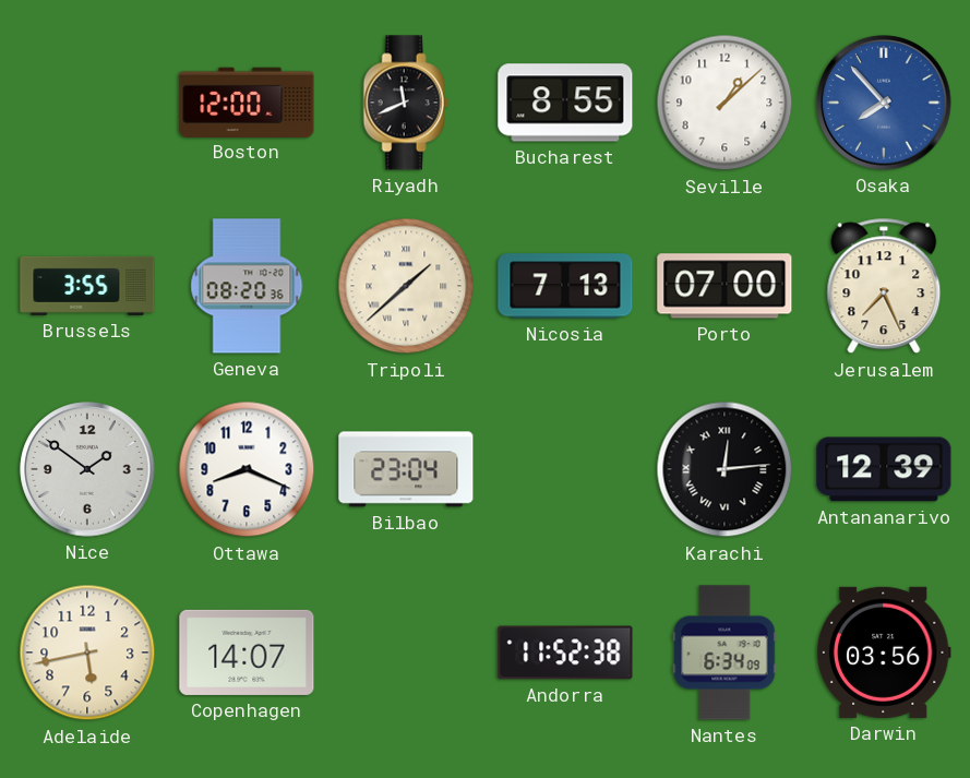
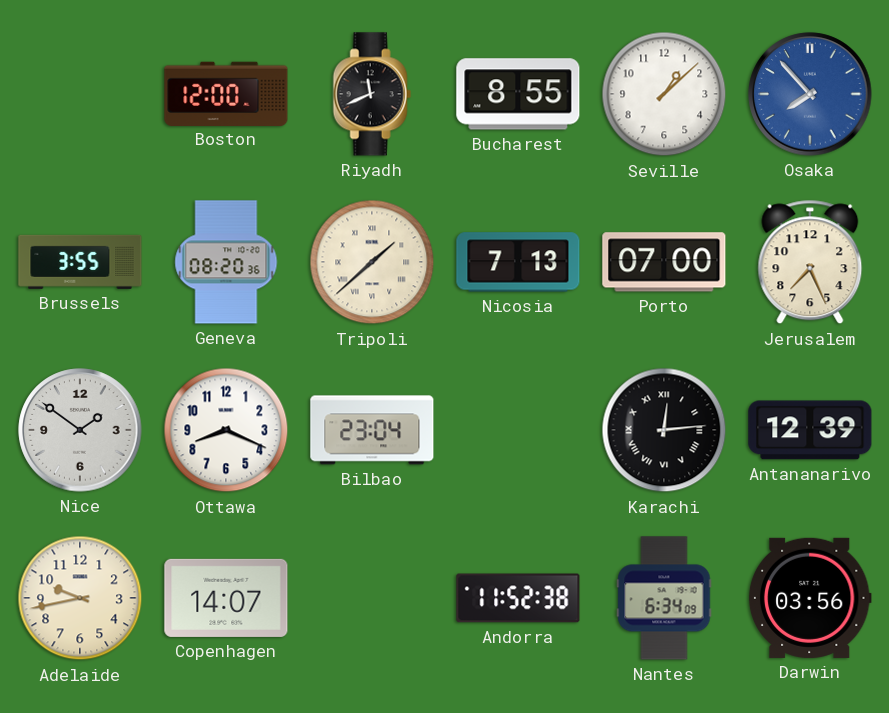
Adelaide: 5:43 -> 9:43 (80, 598)
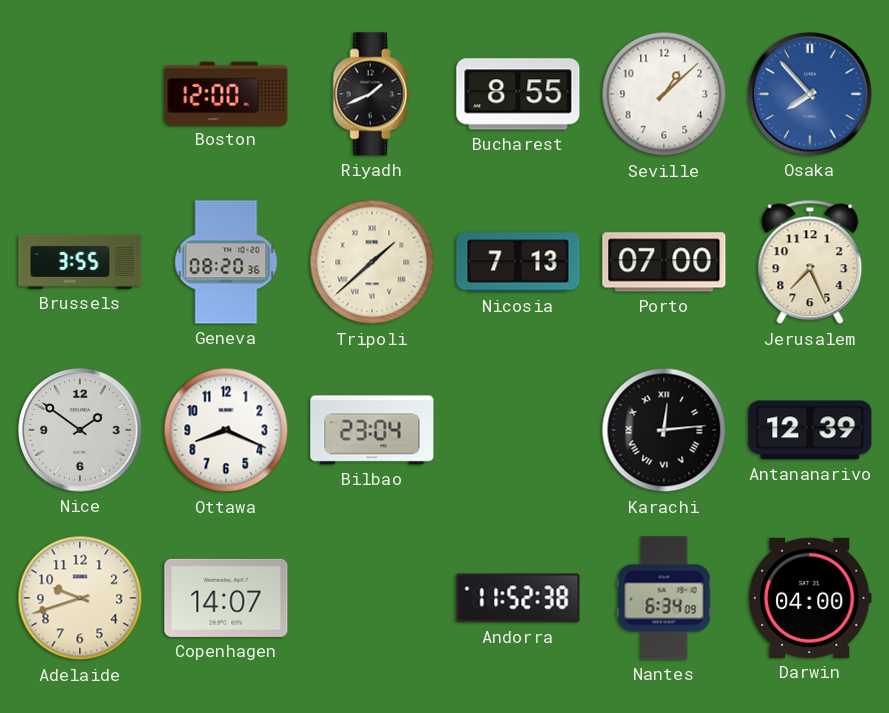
Riyadh: 11:41 -> 1:41 (372, 94)
Adelaide: 9:43 -> 9:42 (80, 598)
Darwin: 03:56 -> 04:00 (810, 598)
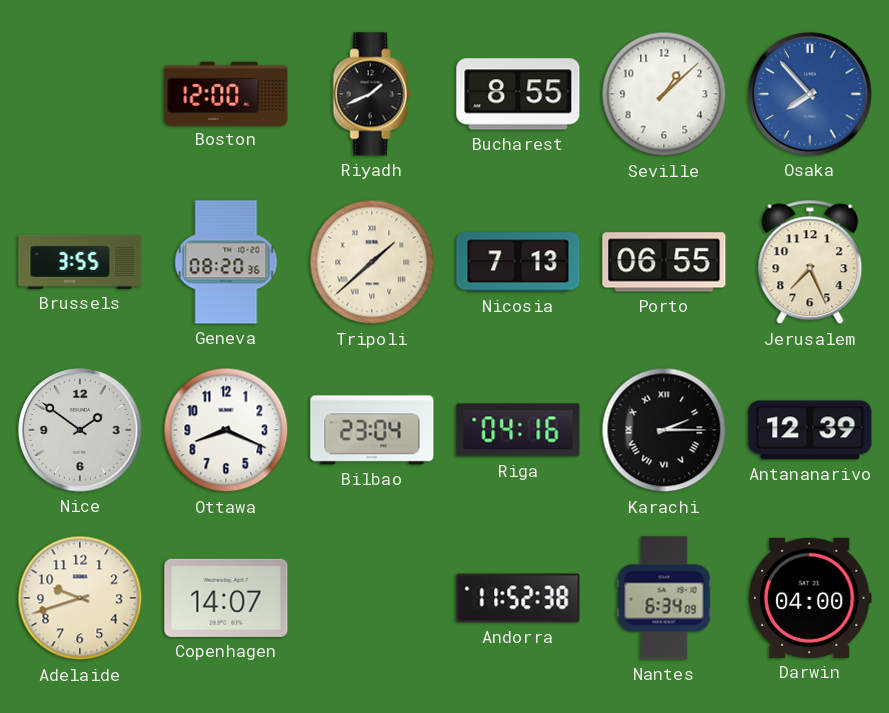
Porto: 07:00 -> 06:55 (664, 262)
Riga: none -> 04:16 (518, 430)
Karachi: 12:14 -> 2:15 (664, 430)
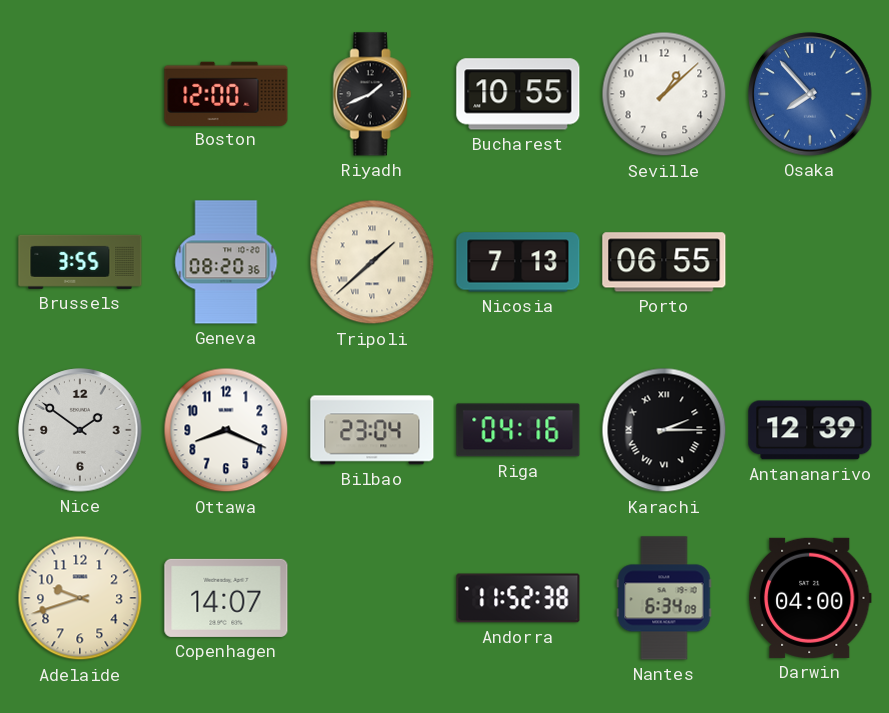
Bucharest: 8:55 -> 10:55 (518, 94)
Jerusalem: 7:26 -> none (810, 262)
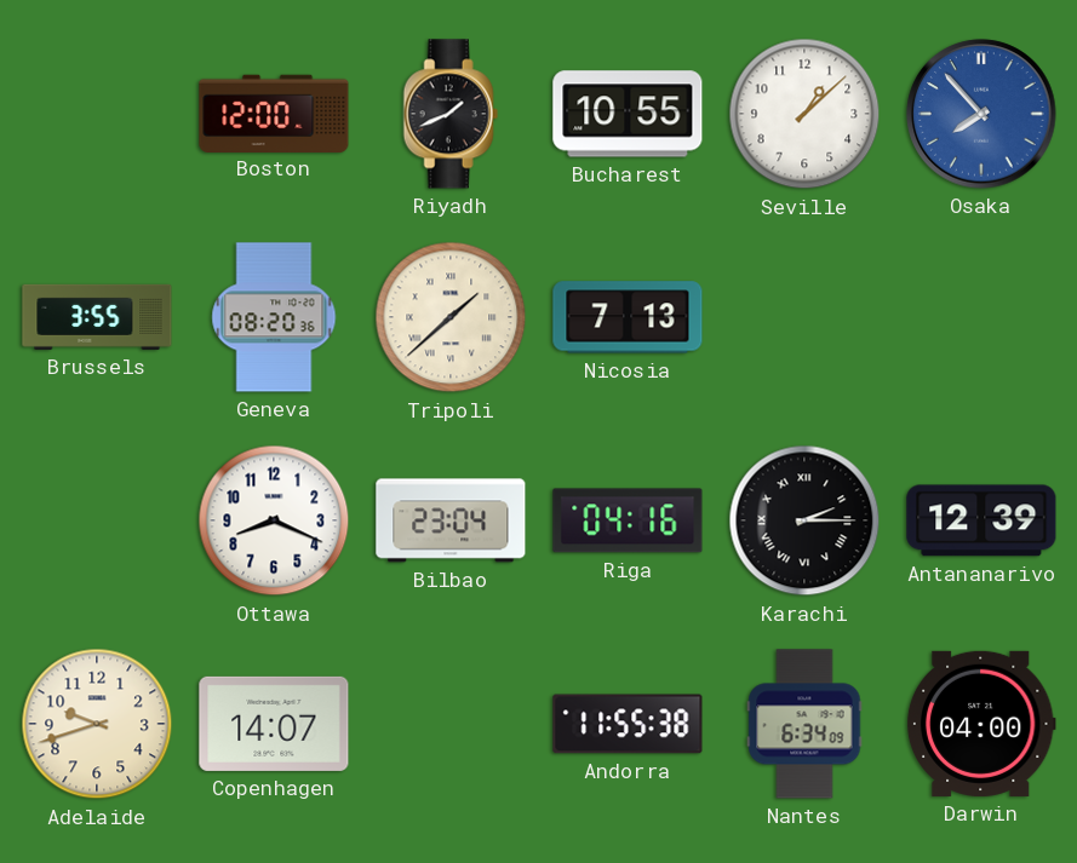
Porto: 06:55 -> none (664, 262)
Nice: 1:51 -> none (80, 430)
Andorra: 11:52 -> 11:55 (628, 724)
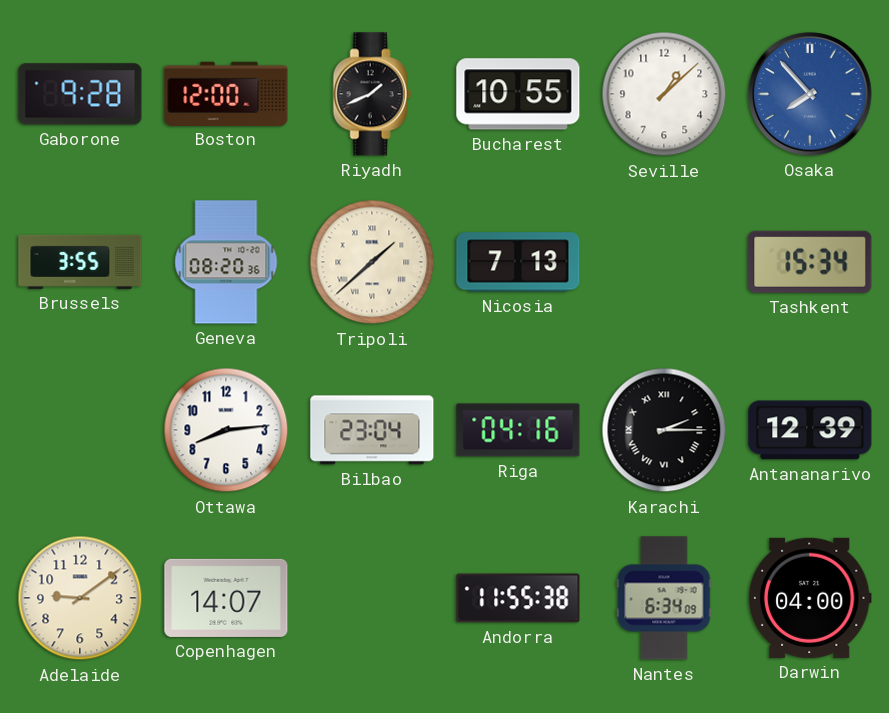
Gaborone: none -> 9:28 (80, 94)
Tashkent: none -> 15:34 (810, 262)
Ottawa: 8:19 -> 8:14 (226, 430)
Adelaide: 9:42 -> 9:09 (80, 598)
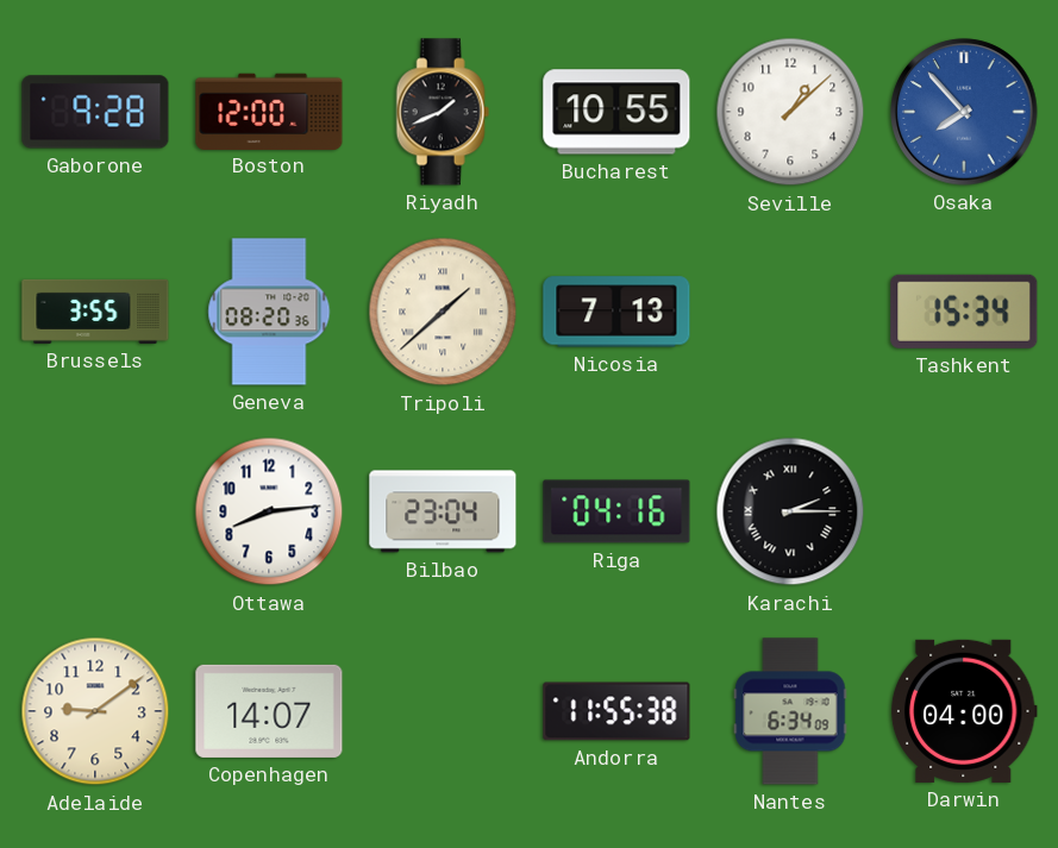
Antananarivo: 12:39 -> none (810, 430)
